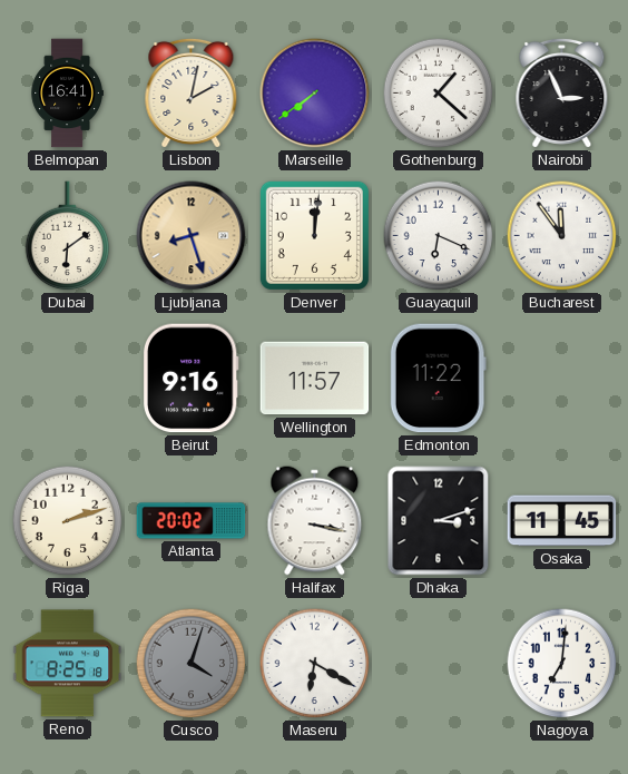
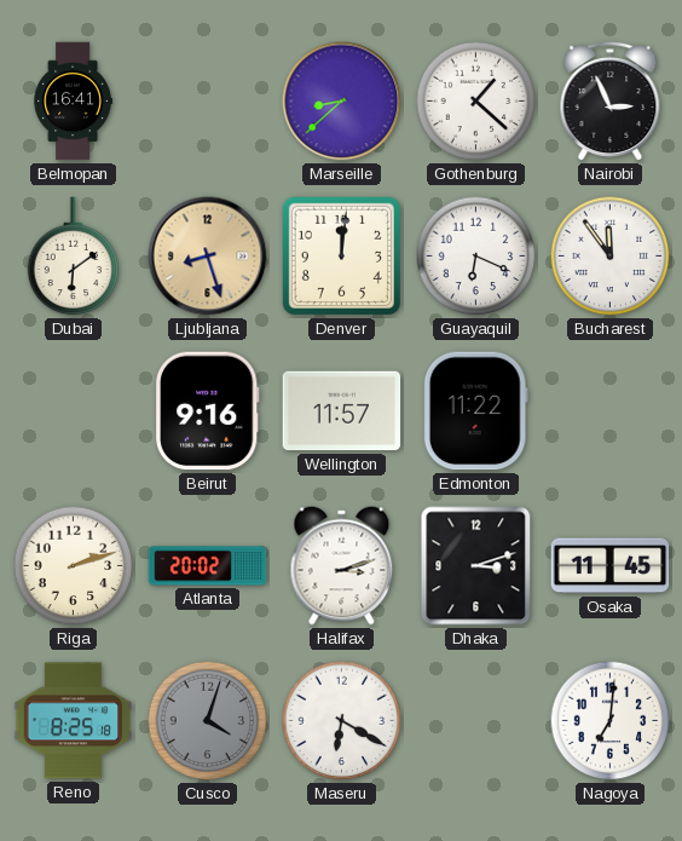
Lisbon: 2:02 -> none (192, 92)
Marseille: 7:39 -> 8:38 (342, 102)
Halifax: 3:17 -> 3:12 (342, 566)
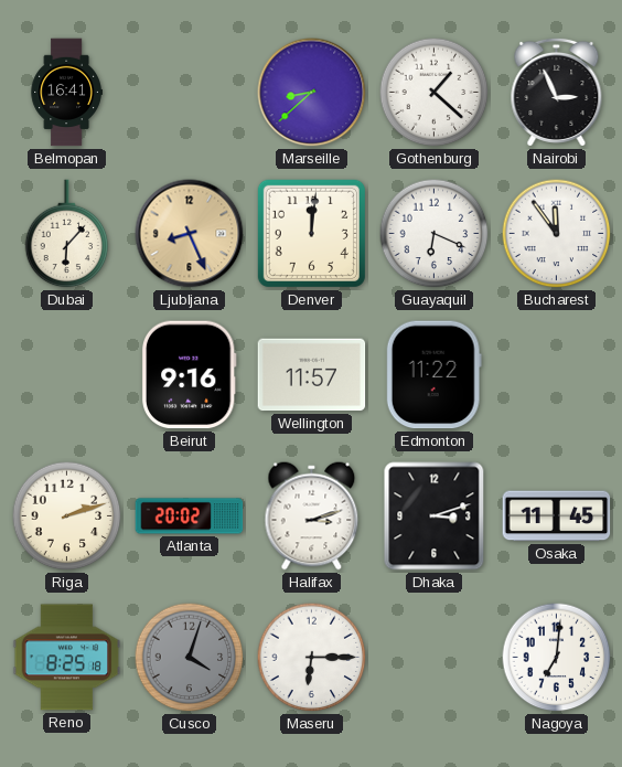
Dubai: 6:09 -> 6:07 (67, 234)
Ljubljana: 8:27 -> 8:26 (190, 234)
Maseru: 6:20 -> 6:15 (312, 658)
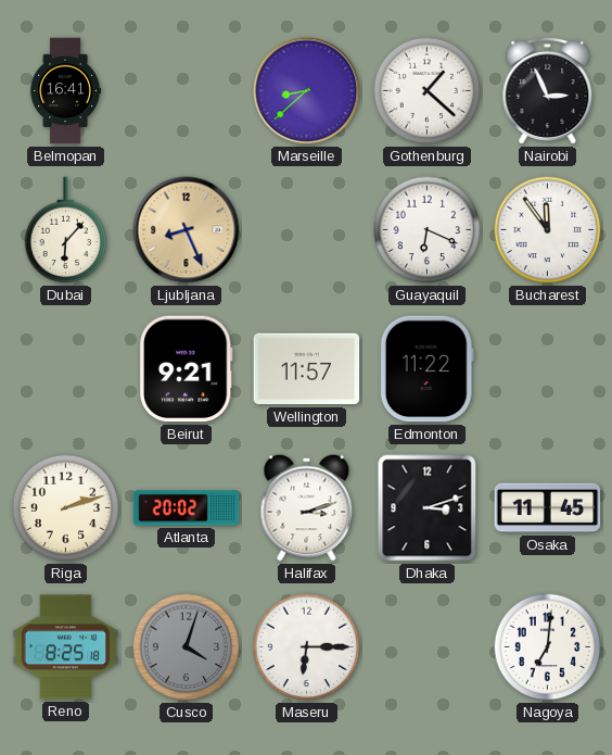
Denver: 12:01 -> none (311, 233)
Beirut: 9:16 -> 9:21 (186, 369)
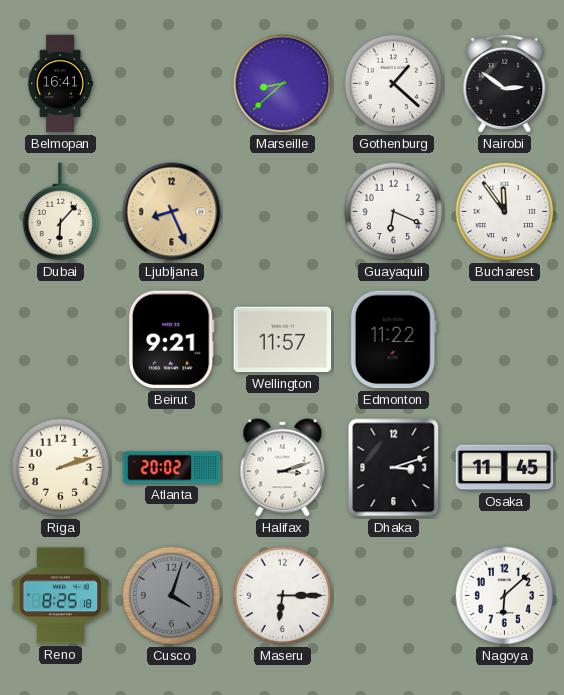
Nairobi: 2:56 -> 2:51 (505, 83)
Nagoya: 7:01 -> 6:08 (505, 596)
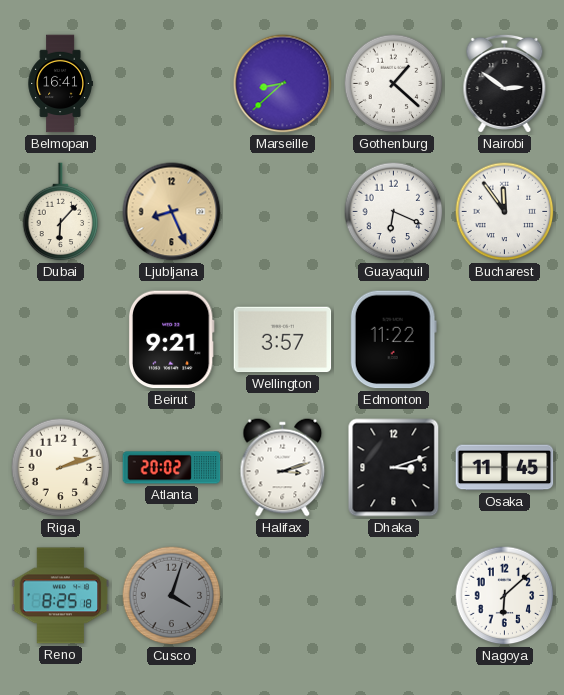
Wellington: 11:57 -> 3:57 (283, 340)
Maseru: 6:15 -> none (283, 596)
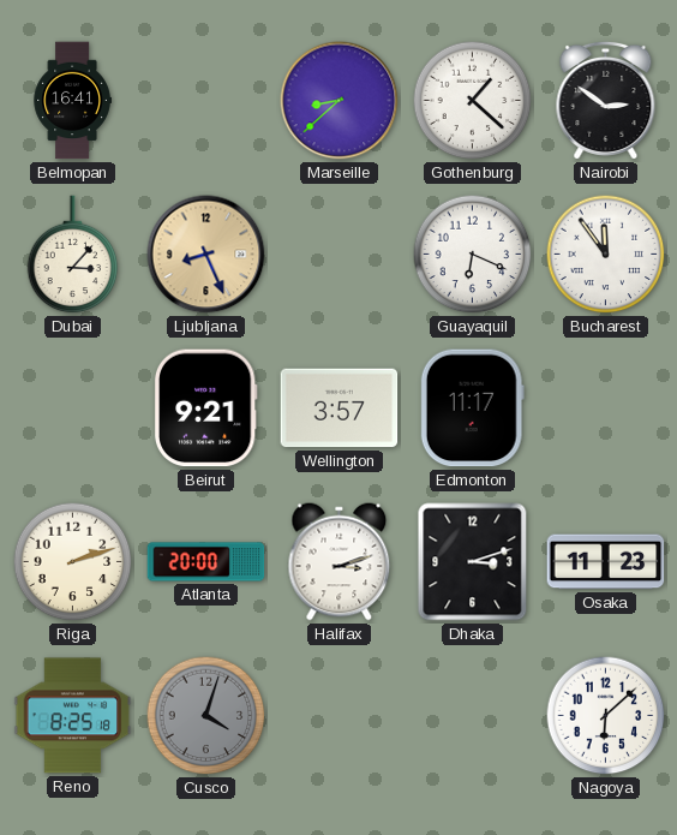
Dubai: 6:07 -> 3:07 (73, 255)
Edmonton: 11:22 -> 11:17 (472, 408)
Atlanta: 20:02 -> 20:00 (206, 562)
Osaka: 11:45 -> 11:23 (606, 562)
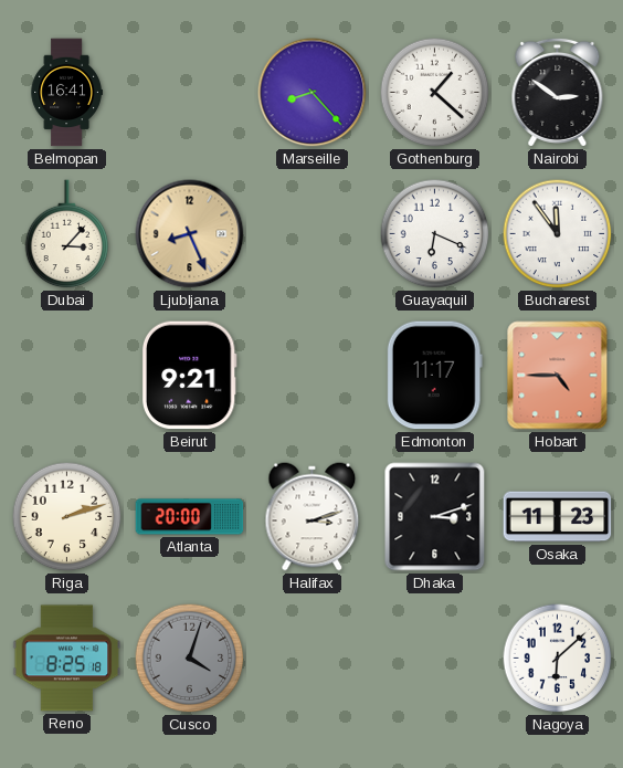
Marseille: 8:38 -> 8:23 (313, 93)
Wellington: 3:57 -> none (340, 408)
Hobart: none -> 4:45 (558, 376)
